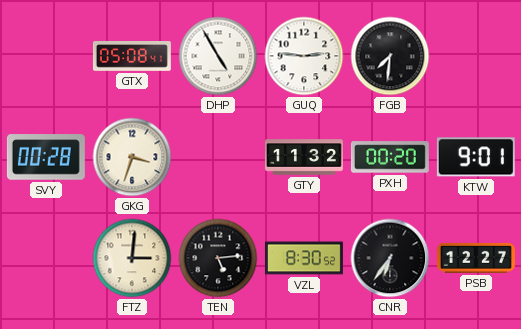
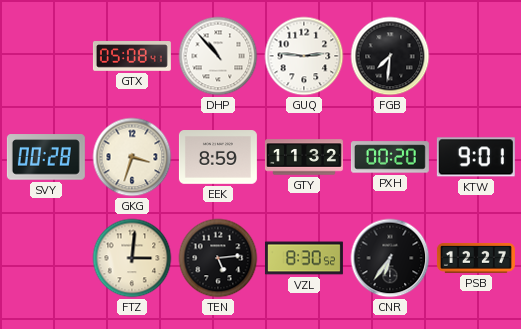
DHP: 4:55 -> 10:53 (218, 56)
EEK: none -> 8:59 (218, 157)
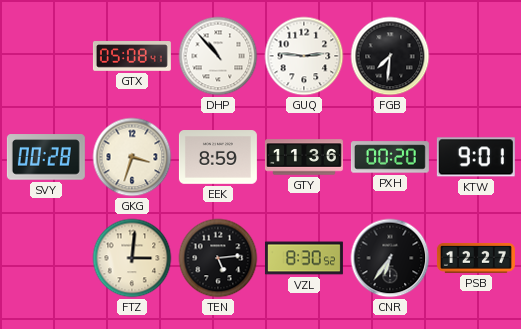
GTY: 11:32 -> 11:36 (304, 157)
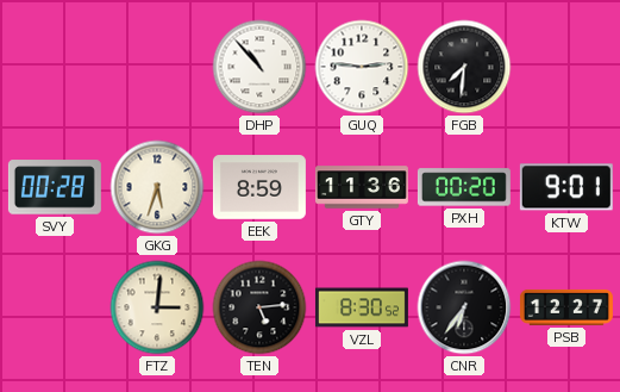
GTX: 05:08 -> none (132, 57)
GKG: 3:33 -> 5:33 (157, 187)
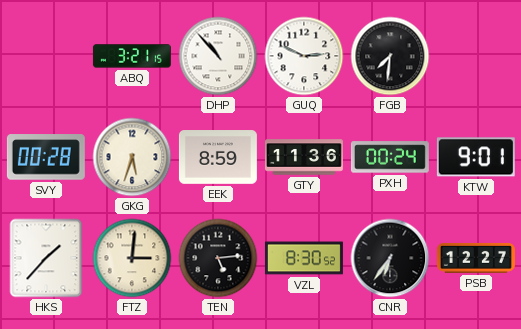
ABQ: none -> 3:21 (132, 56)
GUQ: 2:46 -> 2:49 (304, 56)
PXH: 00:20 -> 00:24 (390, 157)
HKS: none -> 1:37 (46, 258)
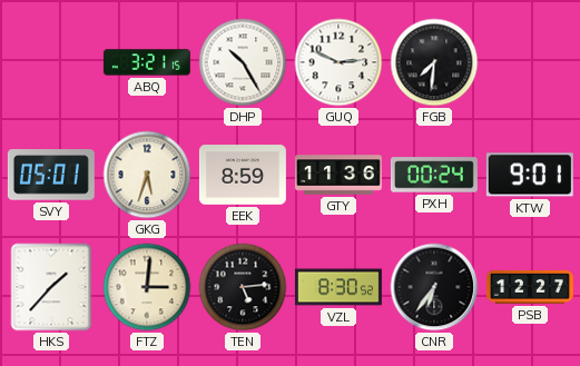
DHP: 10:53 -> 10:25 (243, 62)
SVY: 00:28 -> 05:01 (51, 175)
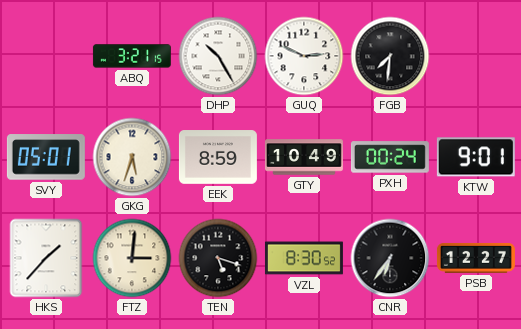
GTY: 11:36 -> 10:49 (304, 157)
TEN: 5:14 -> 5:18 (218, 258)
